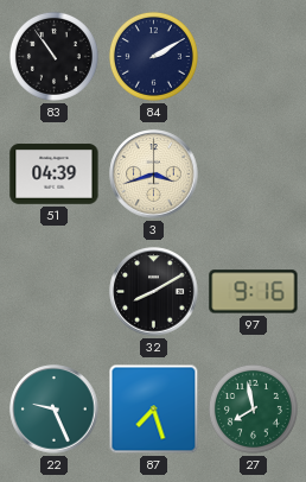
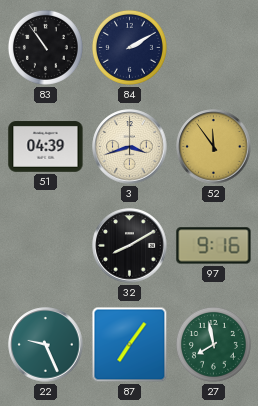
52: none -> 11:54 (214, 147)
87: 7:27 -> 7:06 (130, 345)
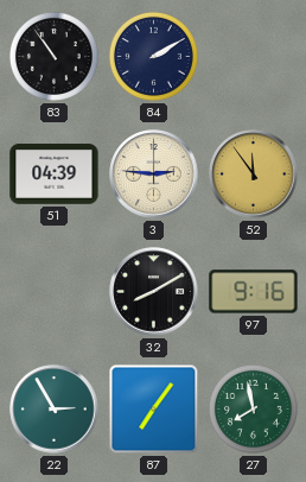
3: 3:42 -> 2:46 (154, 175)
22: 9:26 -> 2:55 (55, 410)
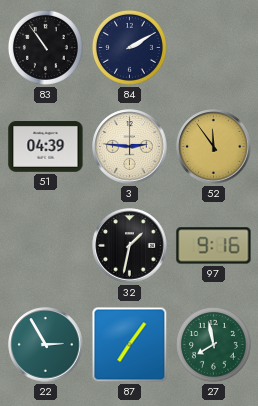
32: 8:10 -> 1:32 (130, 246)
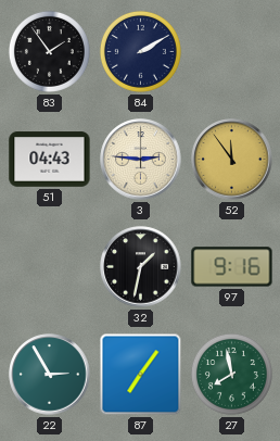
83: 10:54 -> 1:54 (49, 51)
51: 04:39 -> 04:43 (50, 160)
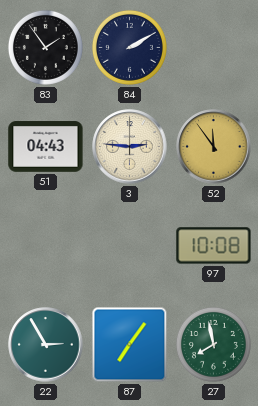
32: 1:32 -> none (141, 267)
97: 9:16 -> 10:08 (214, 246)
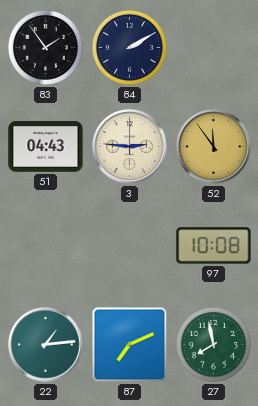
22: 2:55 -> 1:14 (46, 345)
87: 7:06 -> 7:11 (130, 345)
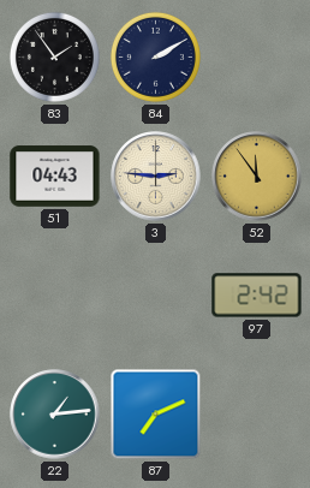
97: 10:08 -> 2:42 (257, 296)
27: 7:58 -> none (213, 344)
